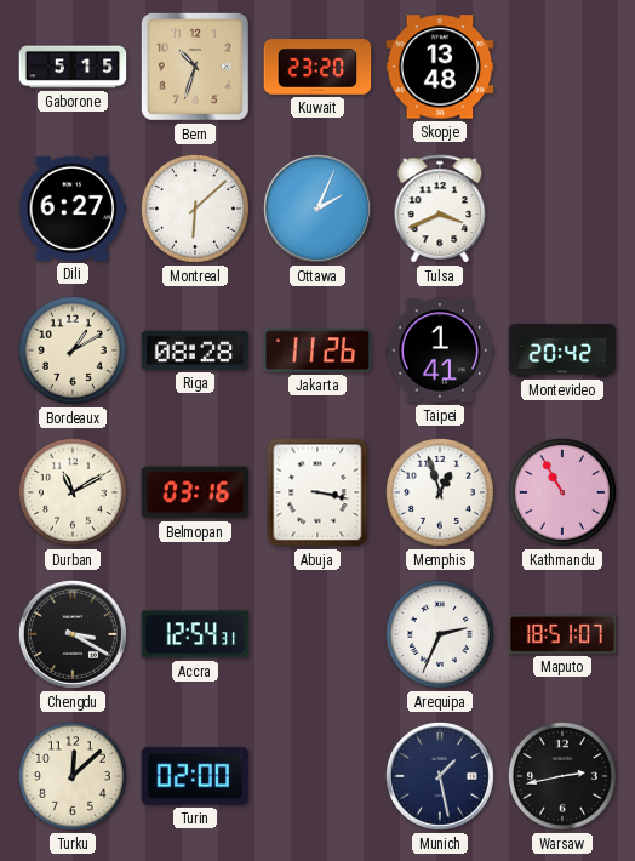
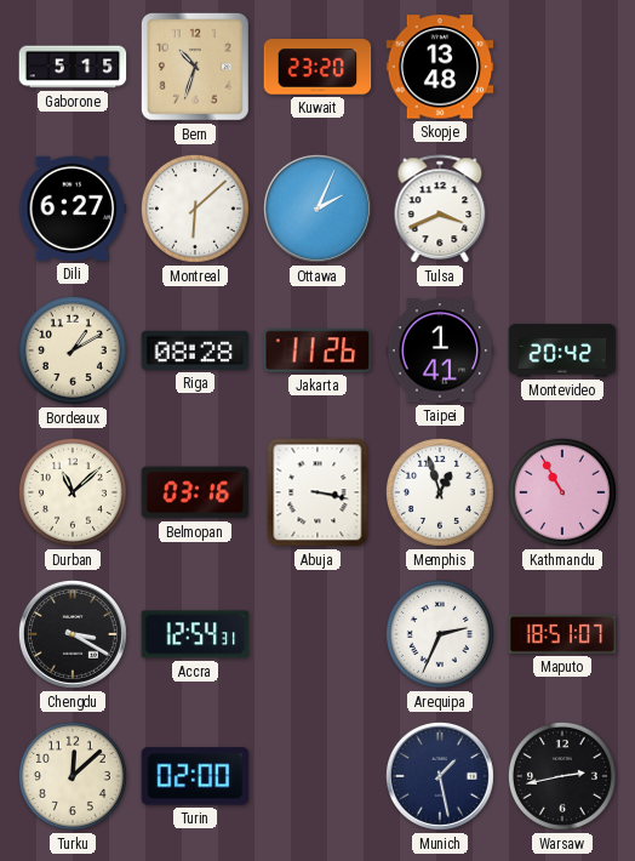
Durban: 11:10 -> 11:08 (73, 492)
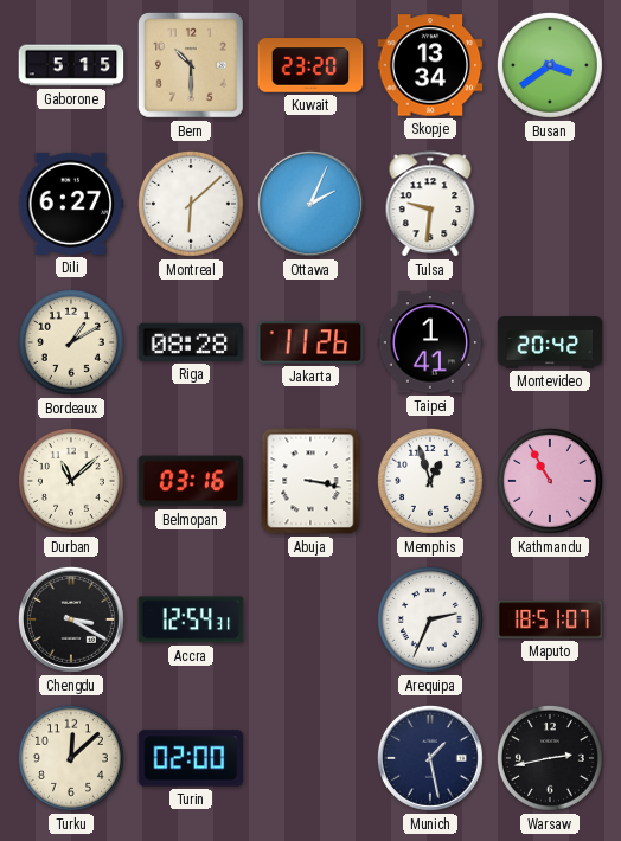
Bern: 10:33 -> 10:30 (191, 65)
Skopje: 13:48 -> 13:34 (430, 65)
Busan: none -> 3:39 (550, 65)
Tulsa: 3:41 -> 9:31 (430, 204)
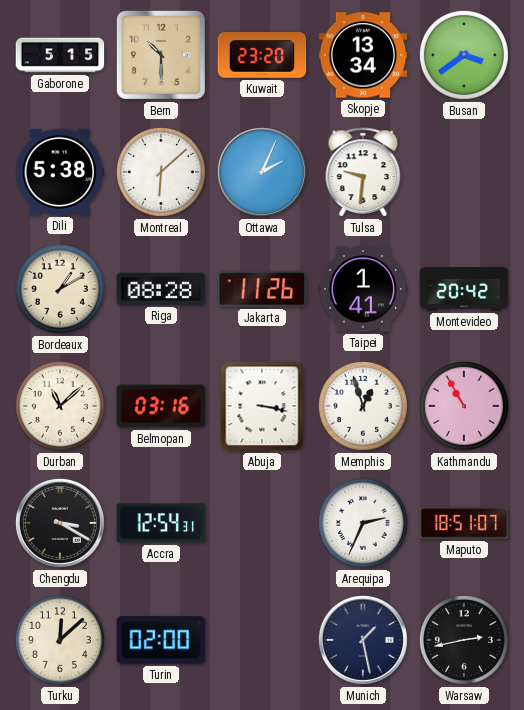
Dili: 6:27 -> 5:38 (60, 172)
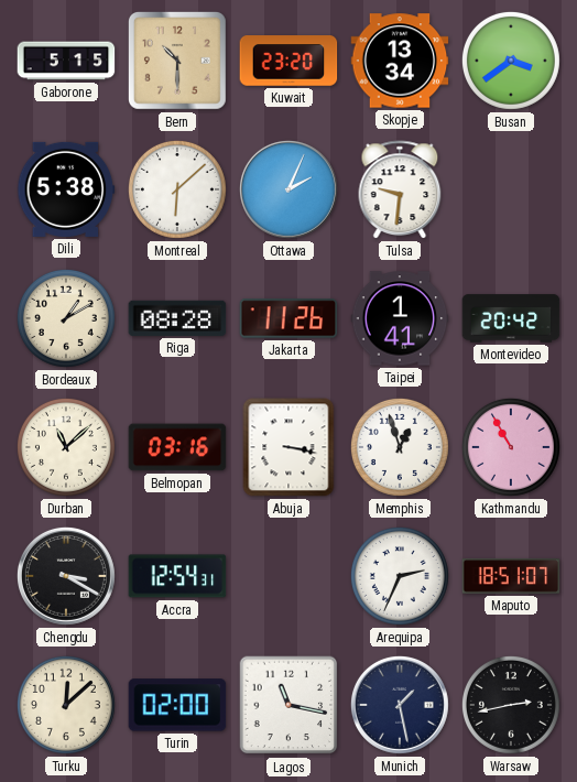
Lagos: none -> 11:17 (288, 705)
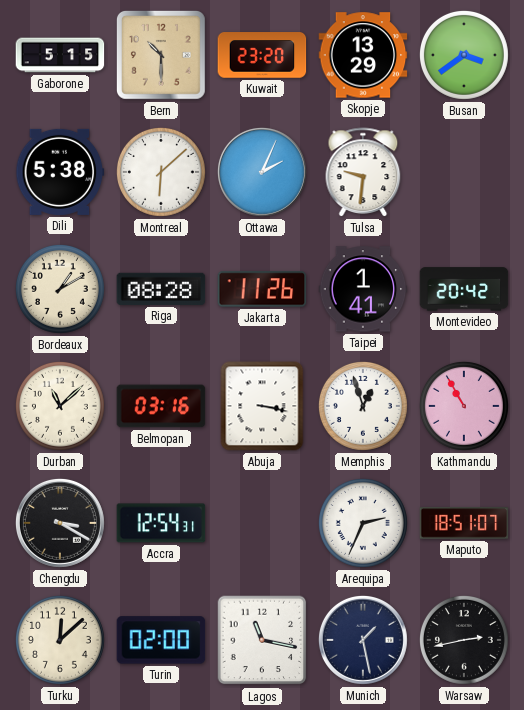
Skopje: 13:34 -> 13:29 (363, 55)
